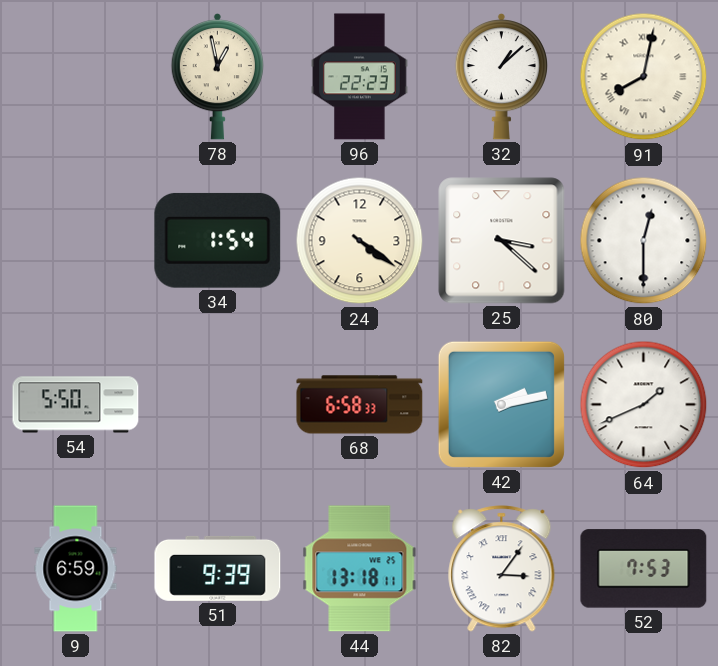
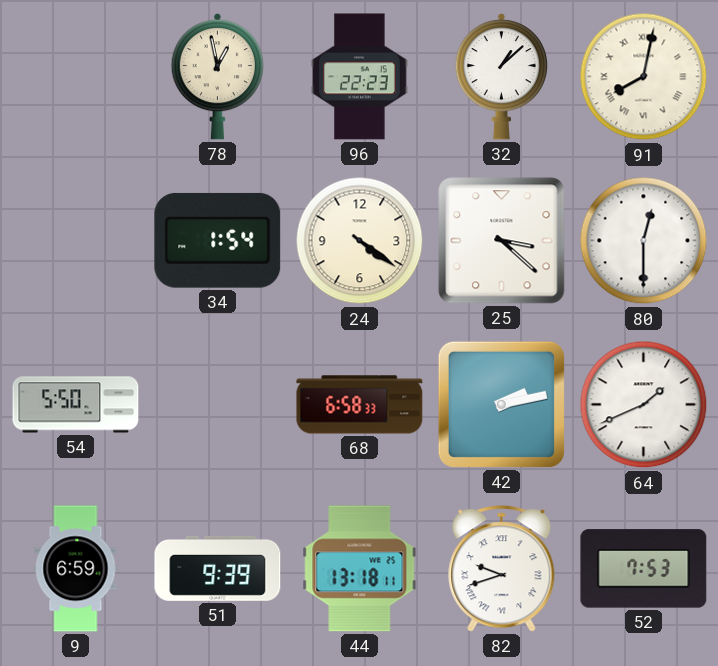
82: 3:06 -> 9:42 (502, 569)
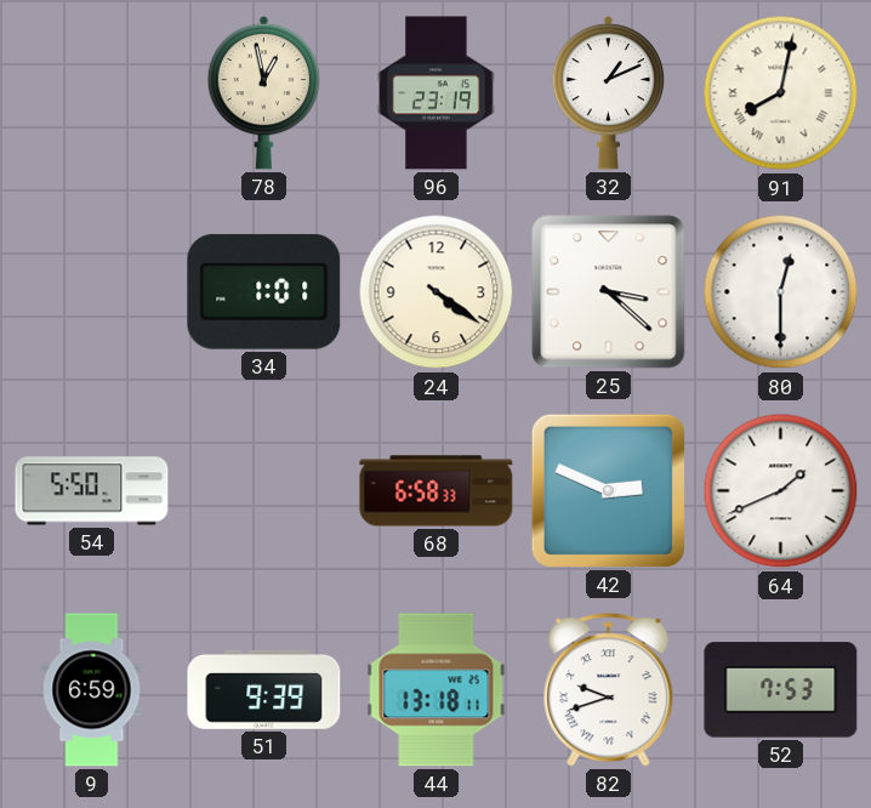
96: 22:23 -> 23:19 (437, 93)
32: 1:08 -> 1:11 (608, 92)
34: 1:54 -> 1:01 (264, 291)
42: 2:13 -> 2:49 (608, 490)
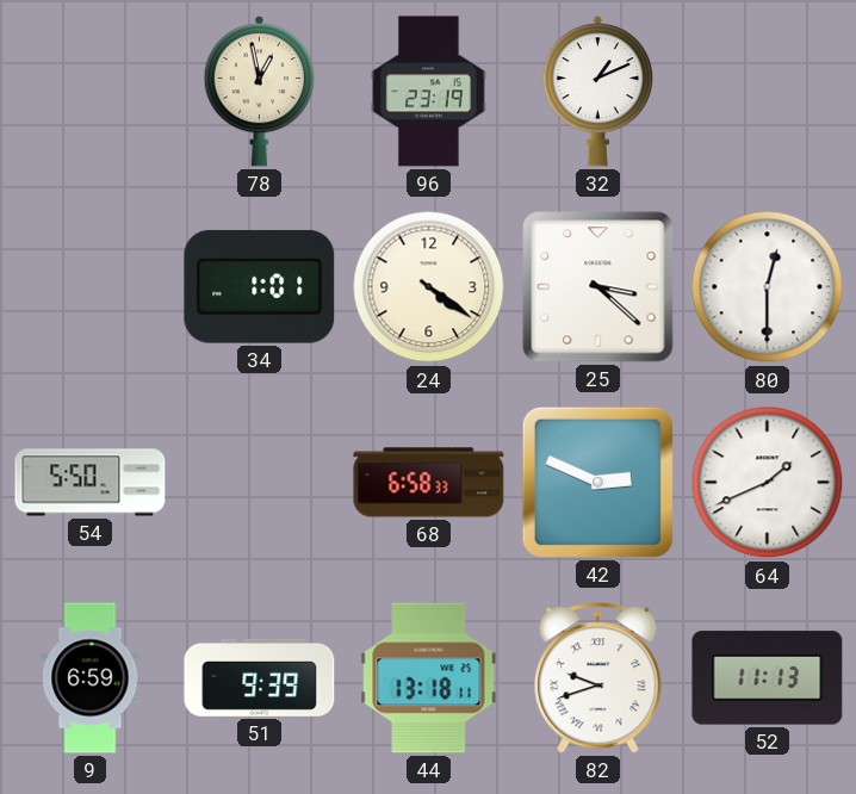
91: 8:02 -> none (781, 93)
52: 7:53 -> 11:13 (768, 678)
